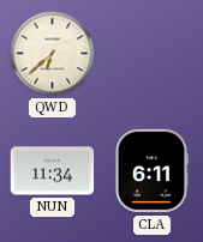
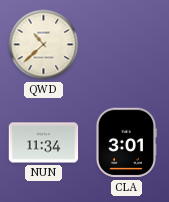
QWD: 6:38 -> 10:38 (44, 45)
CLA: 6:11 -> 3:01 (125, 143)
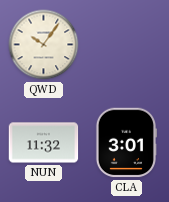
QWD: 10:38 -> 10:06 (44, 45)
NUN: 11:34 -> 11:32 (44, 143)
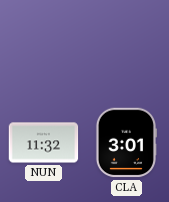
QWD: 10:06 -> none (44, 45)
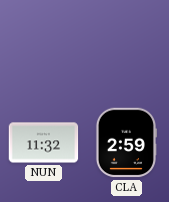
CLA: 3:01 -> 2:59 (125, 143)
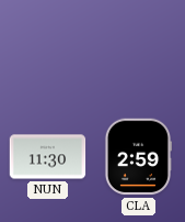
NUN: 11:32 -> 11:30 (48, 157)
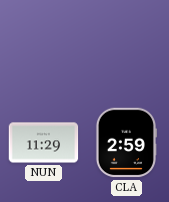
NUN: 11:30 -> 11:29 (44, 143)
